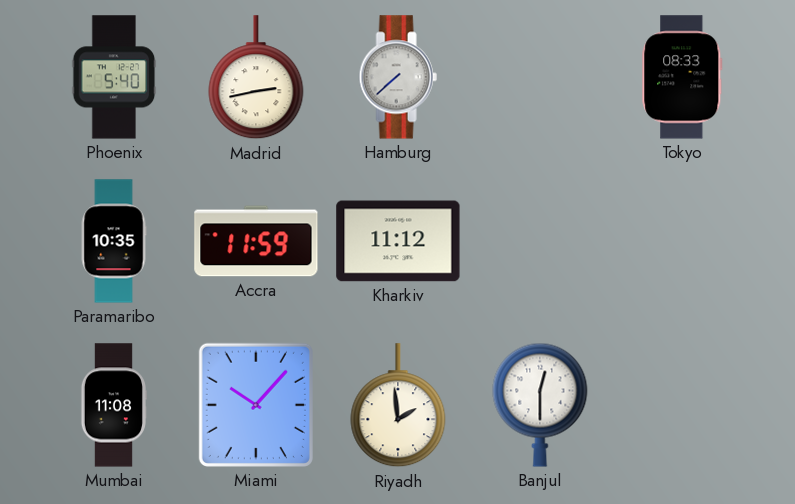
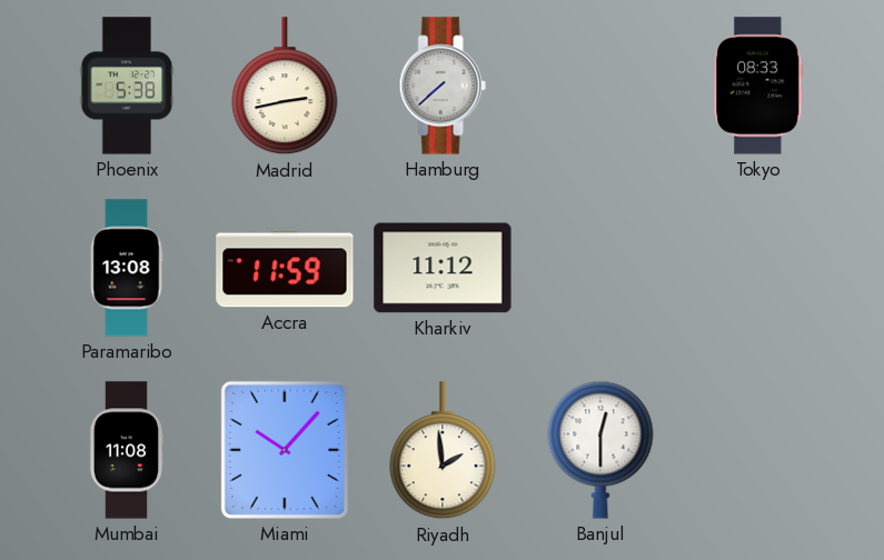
Phoenix: 5:40 -> 5:38 (127, 86)
Paramaribo: 10:35 -> 13:08 (127, 268)
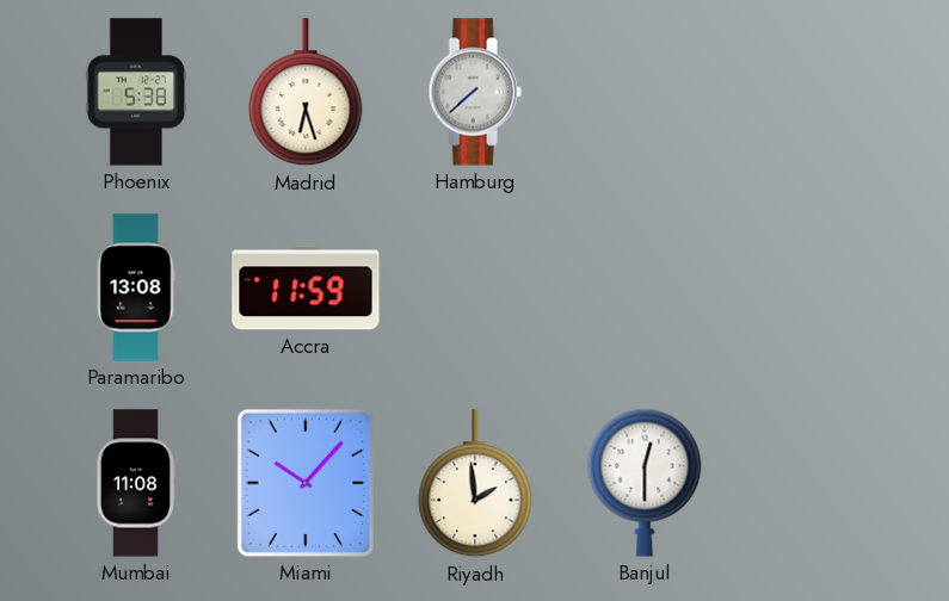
Madrid: 2:43 -> 6:27 (306, 93)
Tokyo: 08:33 -> none (758, 86)
Kharkiv: 11:12 -> none (443, 268)
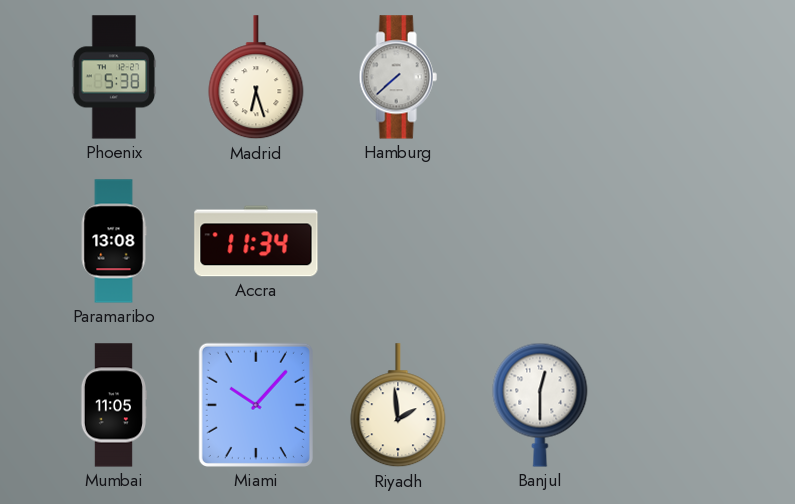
Accra: 11:59 -> 11:34 (256, 241)
Mumbai: 11:08 -> 11:05 (113, 405)
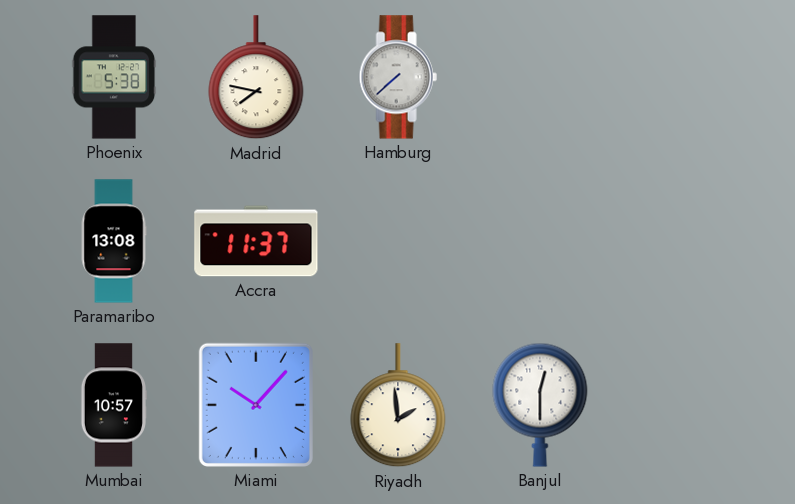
Madrid: 6:27 -> 7:47 (256, 78)
Accra: 11:34 -> 11:37 (256, 241)
Mumbai: 11:05 -> 10:57 (113, 405)
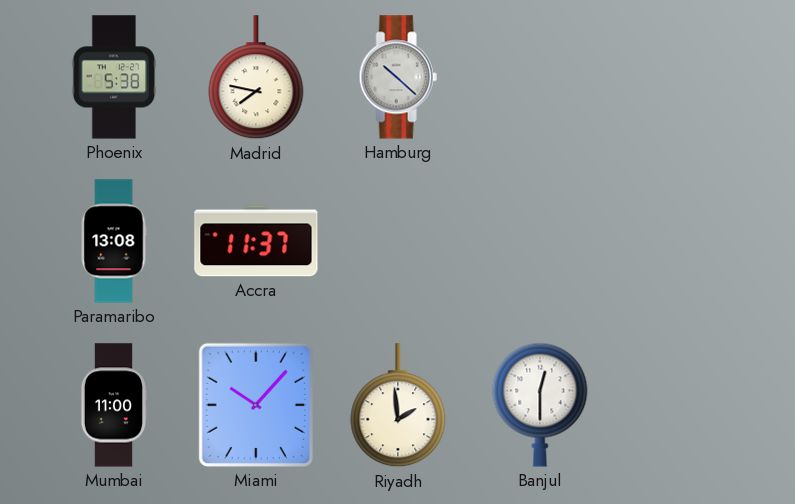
Hamburg: 7:38 -> 10:22 (398, 77)
Mumbai: 10:57 -> 11:00 (113, 405)
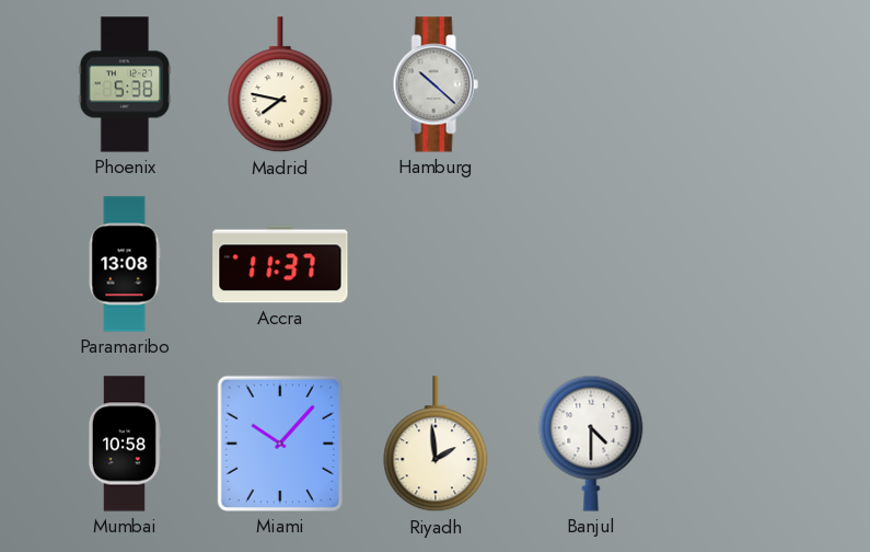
Mumbai: 11:00 -> 10:58 (124, 444)
Banjul: 12:30 -> 4:30 (591, 444)
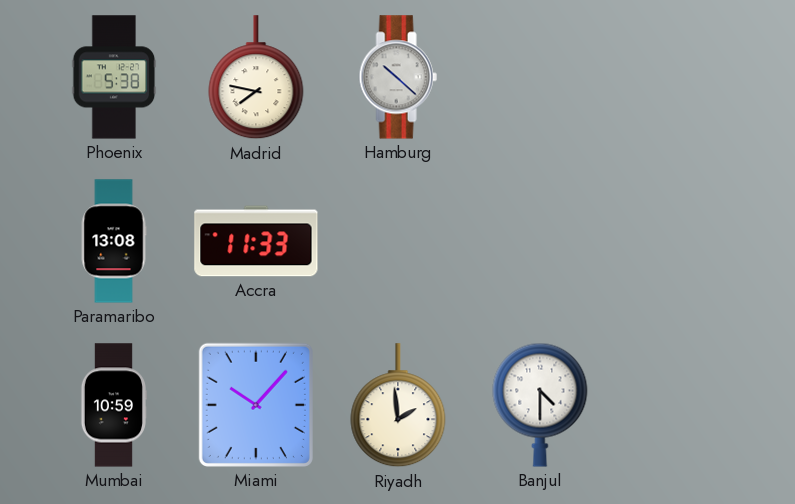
Accra: 11:37 -> 11:33 (256, 241)
Mumbai: 10:58 -> 10:59 (113, 405)
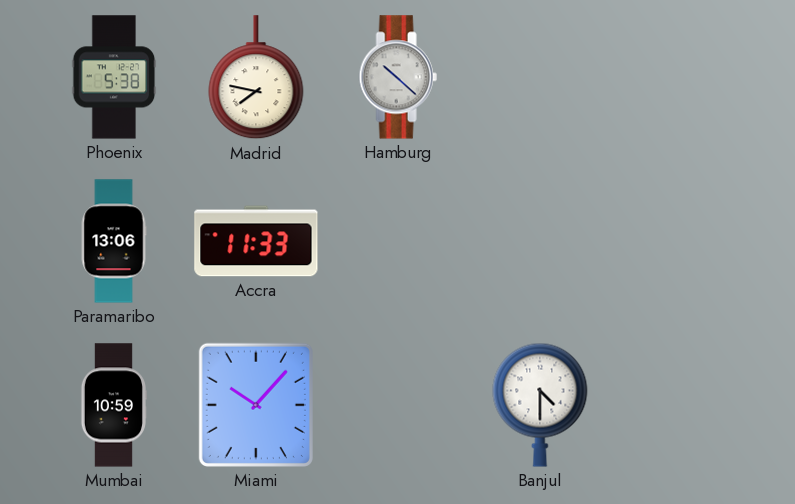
Paramaribo: 13:08 -> 13:06 (114, 241)
Riyadh: 1:59 -> none (398, 406)
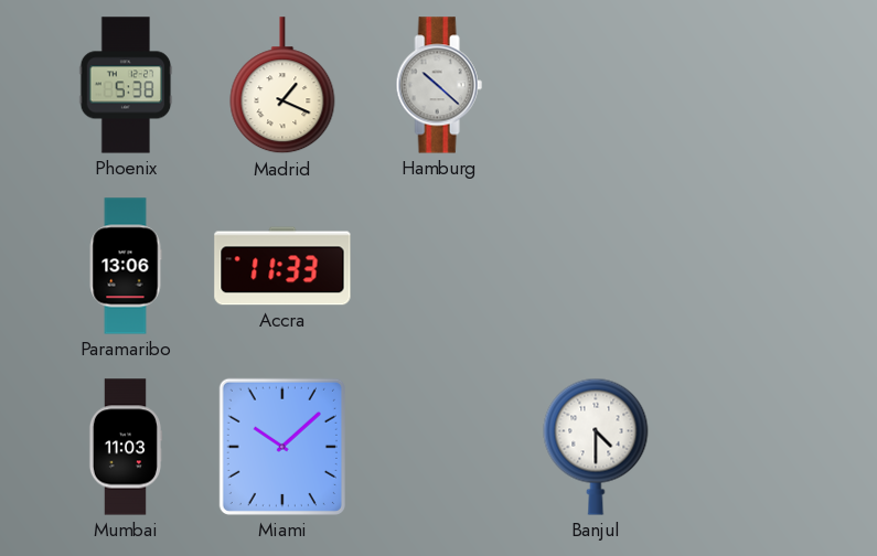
Madrid: 7:47 -> 1:19 (282, 86)
Mumbai: 10:59 -> 11:03 (125, 447)
Miami: 10:07 -> 10:08 (282, 447)
